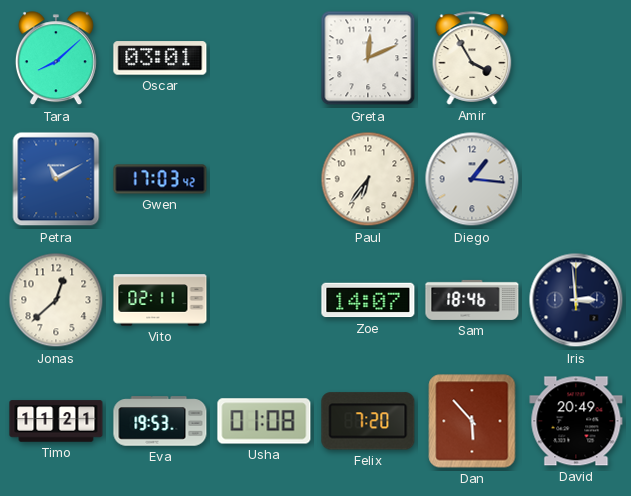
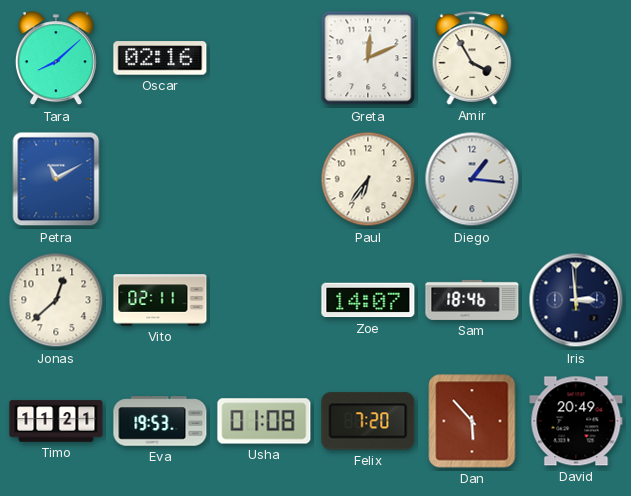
Oscar: 03:01 -> 02:16 (160, 58)
Gwen: 17:03 -> none (160, 179)
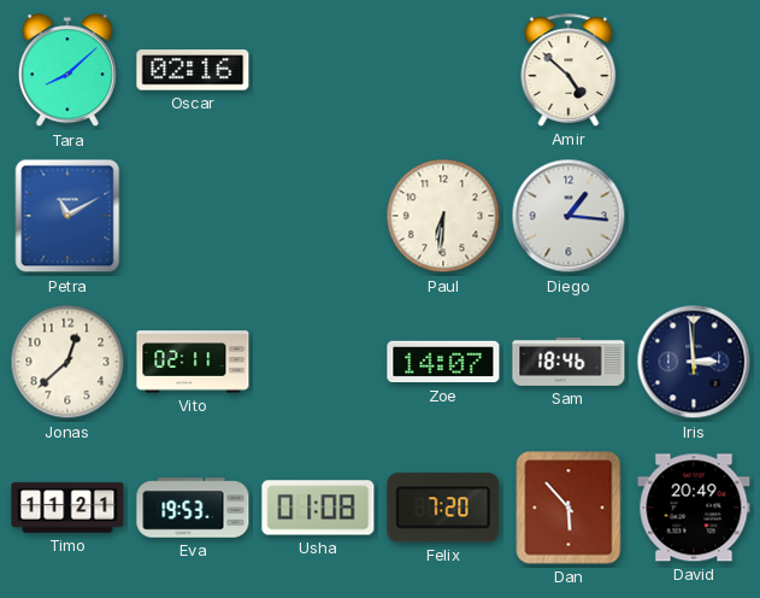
Greta: 12:11 -> none (368, 58)
Amir: 3:55 -> 4:52 (568, 70)
Paul: 6:36 -> 6:31 (443, 216)
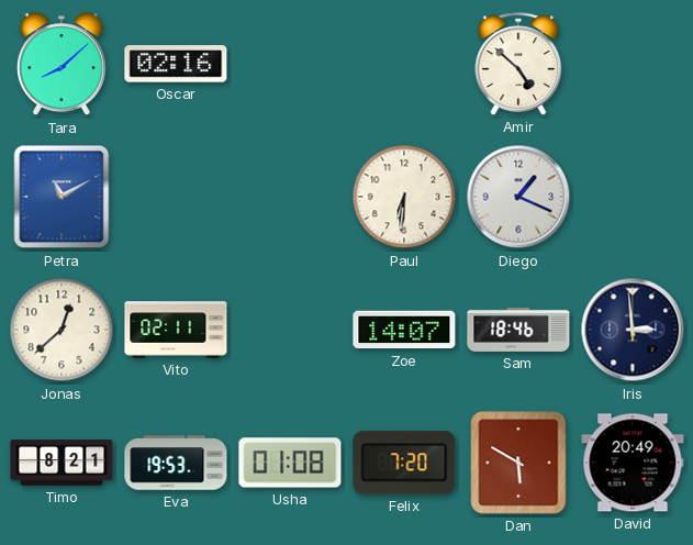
Diego: 1:16 -> 1:19 (518, 197)
Timo: 11:21 -> 8:21 (62, 463)
Dan: 5:53 -> 5:50 (518, 463)
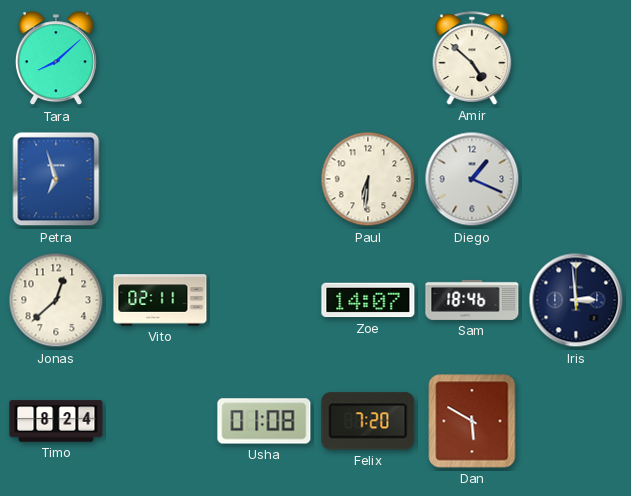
Oscar: 02:16 -> none (176, 64)
Petra: 11:10 -> 6:57 (56, 179)
Timo: 8:21 -> 8:24 (56, 421)
Eva: 19:53 -> none (176, 463)
David: 20:49 -> none (633, 463)
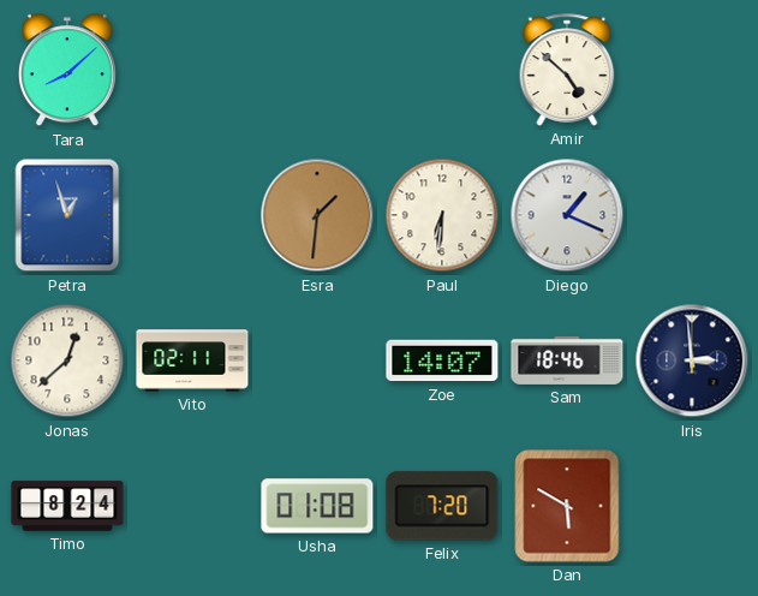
Petra: 6:57 -> 12:57 (67, 215)
Esra: none -> 1:31 (317, 215)
